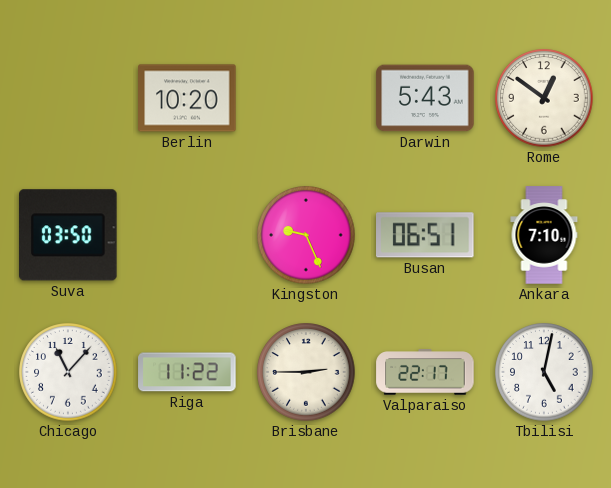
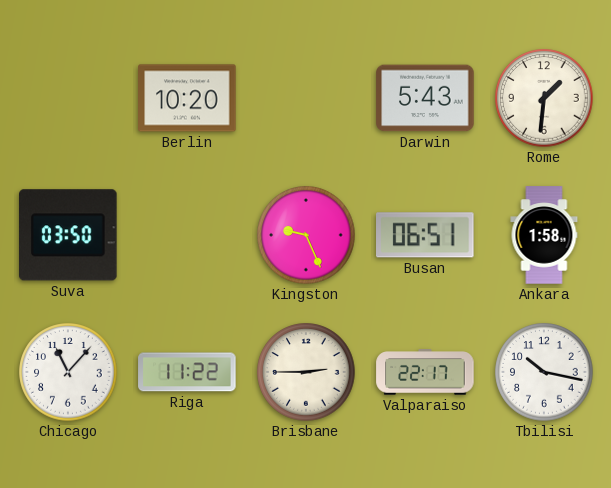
Rome: 12:51 -> 1:31 (544, 98)
Ankara: 7:10 -> 1:58 (544, 235)
Tbilisi: 5:02 -> 10:17 (544, 372)
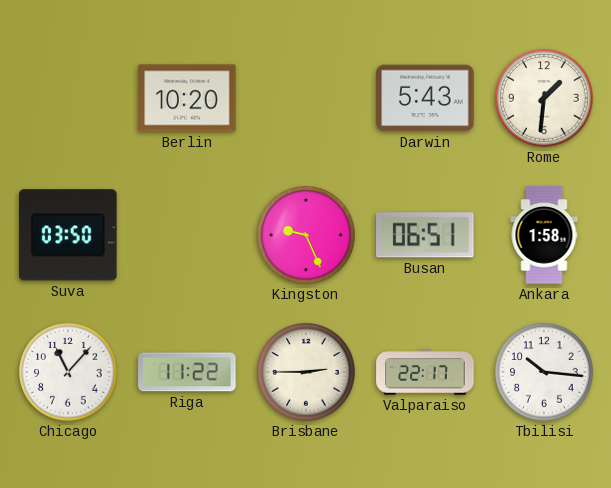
Tbilisi: 10:17 -> 10:16 (544, 372)
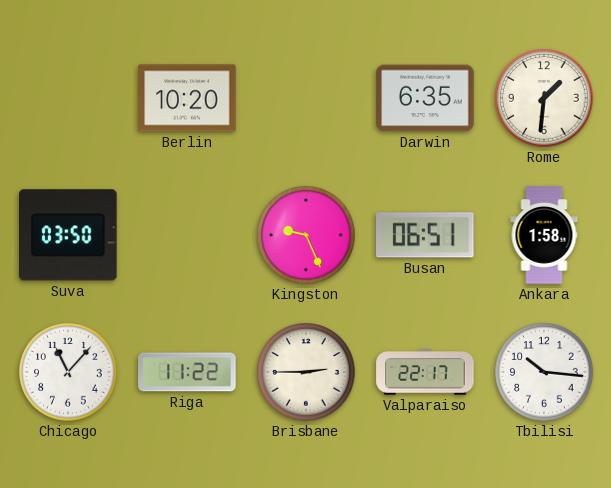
Darwin: 5:43 -> 6:35 (425, 98)
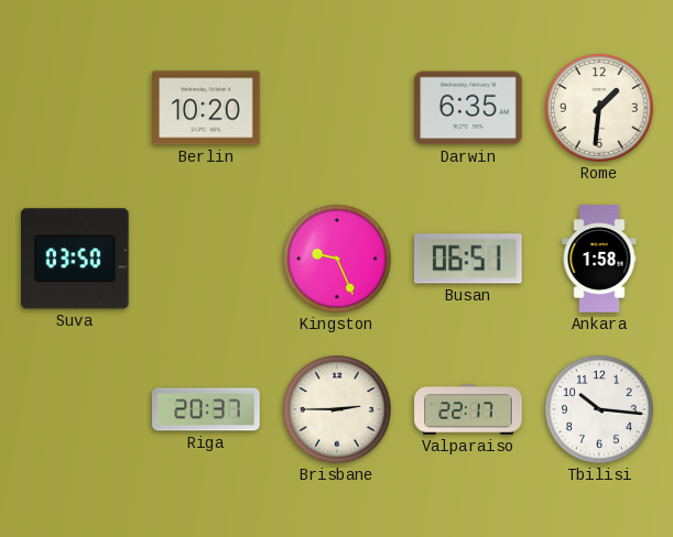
Chicago: 11:07 -> none (68, 372)
Riga: 11:22 -> 20:37 (206, 409)
